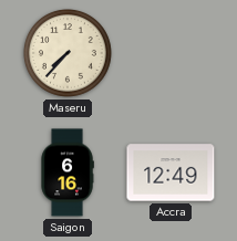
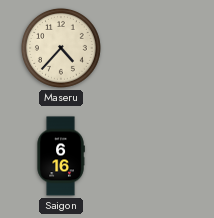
Maseru: 7:37 -> 4:37 (61, 48)
Accra: 12:49 -> none (171, 172)
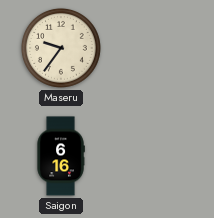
Maseru: 4:37 -> 9:36 (61, 48)
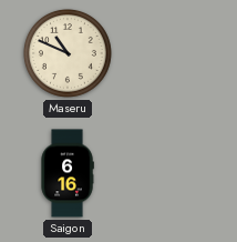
Maseru: 9:36 -> 10:49 (68, 53)
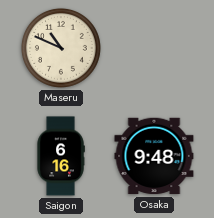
Osaka: none -> 9:48 (154, 156)
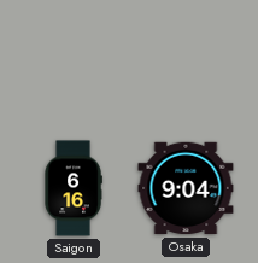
Maseru: 10:49 -> none (61, 48)
Osaka: 9:48 -> 9:04 (186, 188)
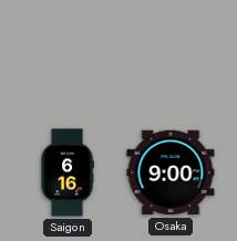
Osaka: 9:04 -> 9:00 (171, 172)
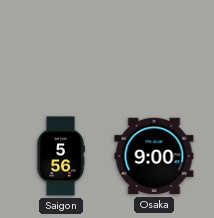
Saigon: 6:16 -> 5:56 (61, 156)
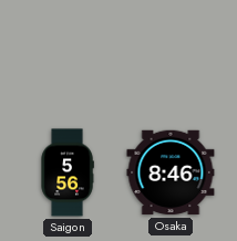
Osaka: 9:00 -> 8:46 (171, 172)
